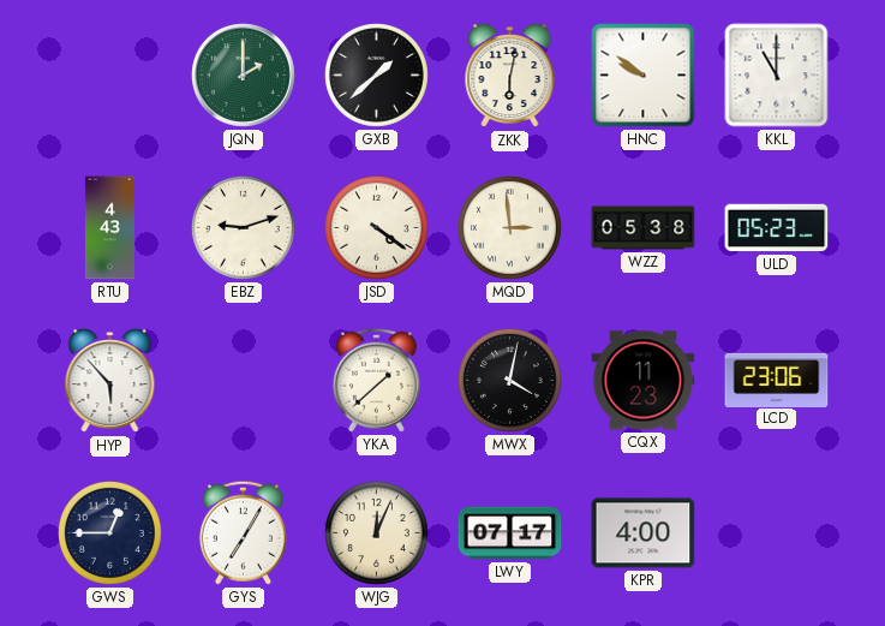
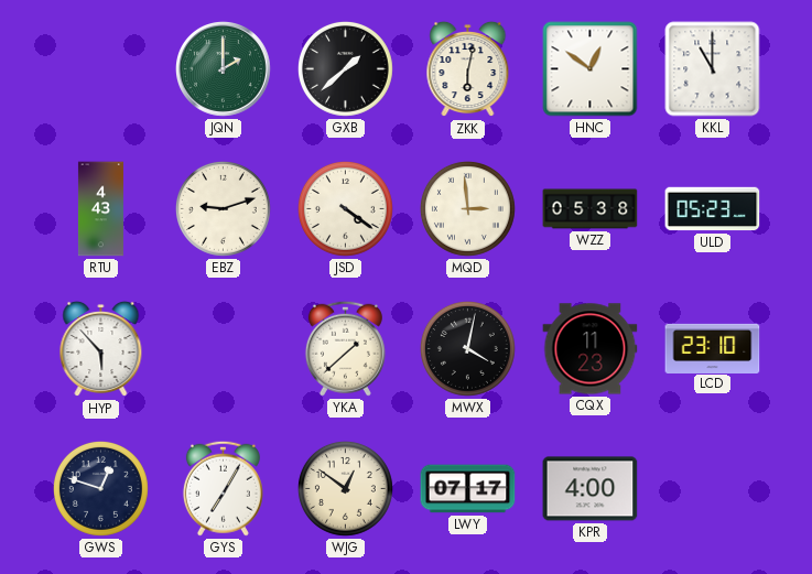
HNC: 9:51 -> 12:51 (591, 69)
LCD: 23:06 -> 23:10 (713, 348)
GWS: 12:45 -> 12:48 (100, 488)
WJG: 12:04 -> 12:51 (345, 488)
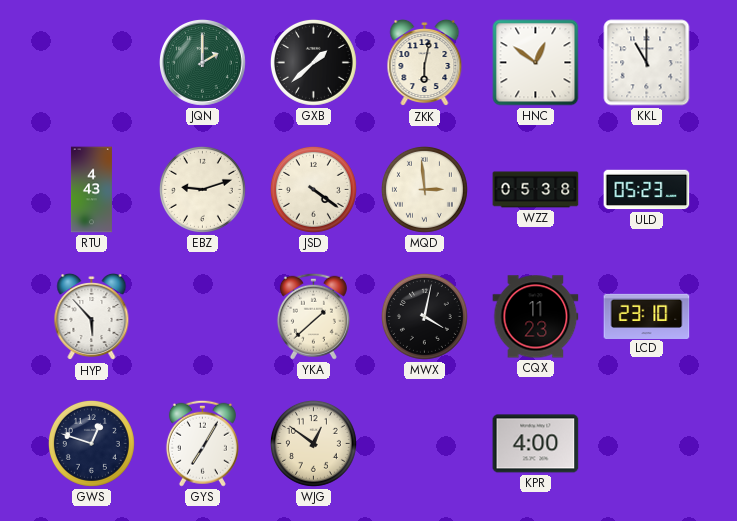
LWY: 07:17 -> none (468, 489)
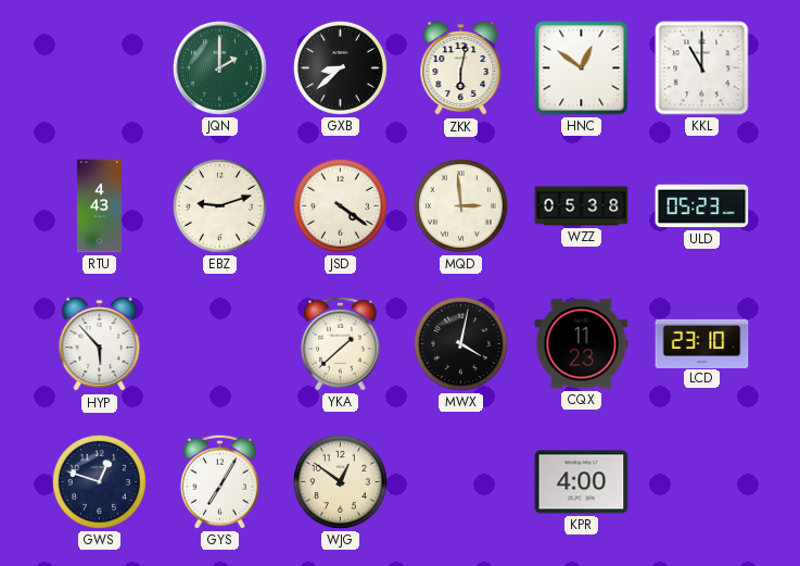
GXB: 1:38 -> 8:38 (340, 67)
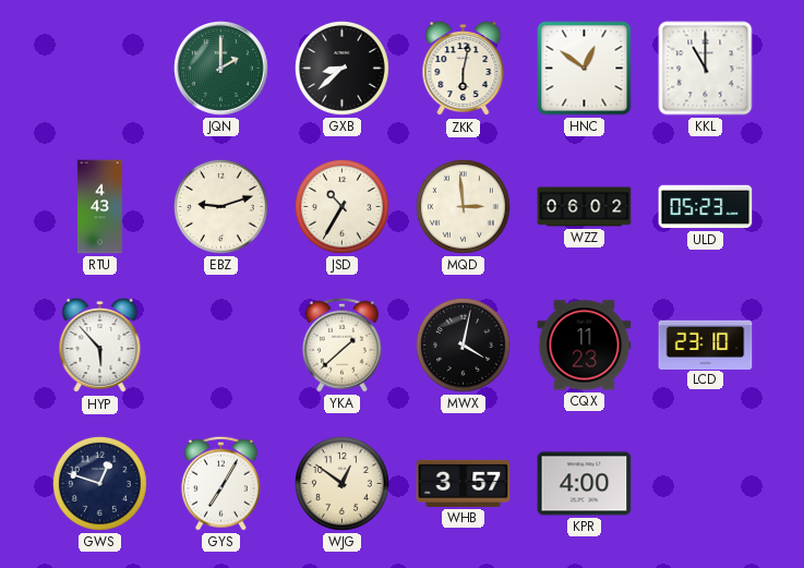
JSD: 4:21 -> 10:35 (341, 206)
WZZ: 05:38 -> 06:02 (585, 207)
WHB: none -> 3:57 (464, 483)
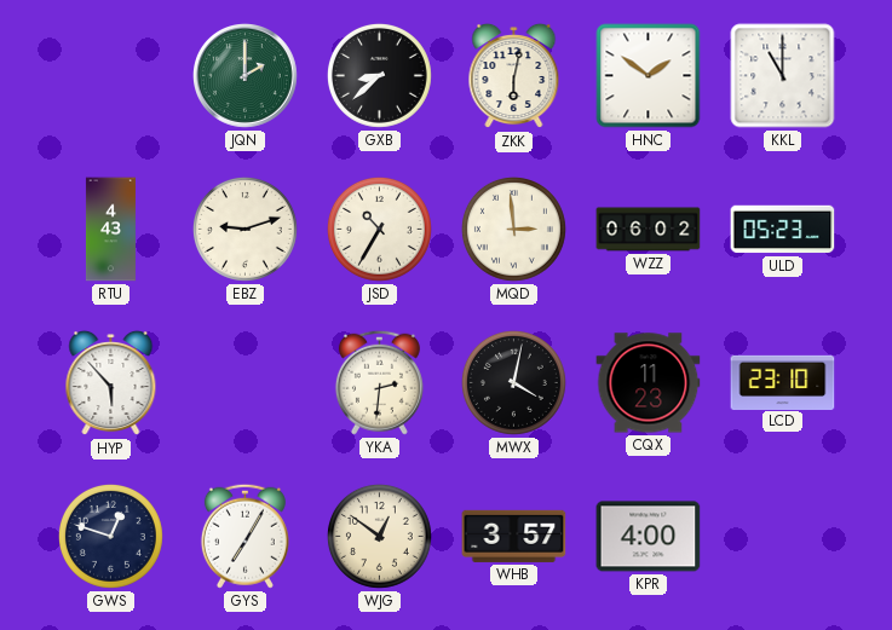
HNC: 12:51 -> 1:51 (649, 76)
YKA: 1:38 -> 2:31 (379, 382)
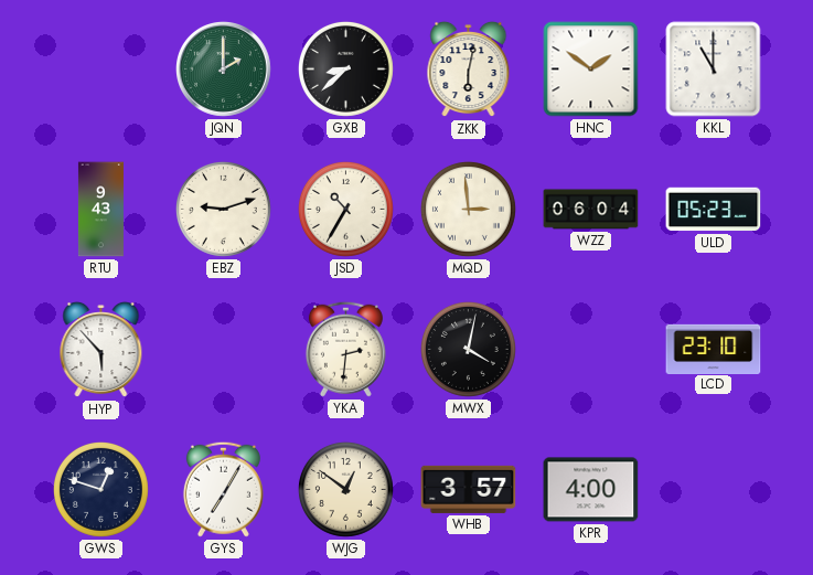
RTU: 4:43 -> 9:43 (100, 210)
WZZ: 06:02 -> 06:04 (591, 210)
CQX: 11:23 -> none (649, 383)
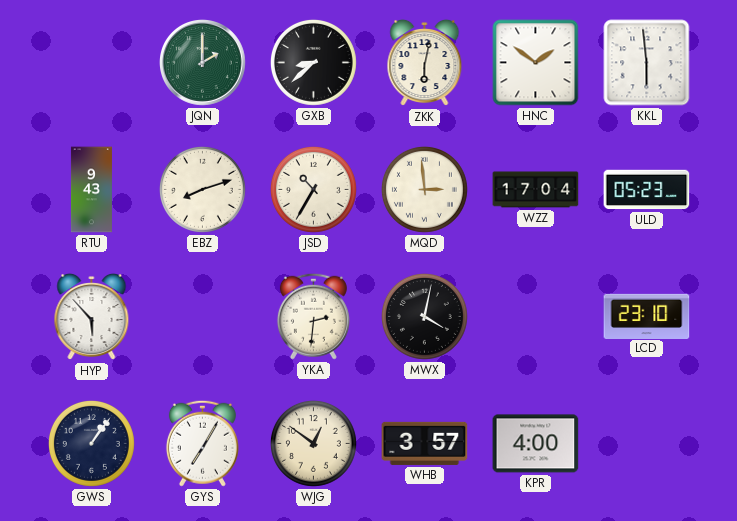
KKL: 11:00 -> 5:59 (647, 63)
EBZ: 9:12 -> 8:12 (202, 189)
WZZ: 06:04 -> 17:04 (536, 190)
GWS: 12:48 -> 1:06 (91, 443)
